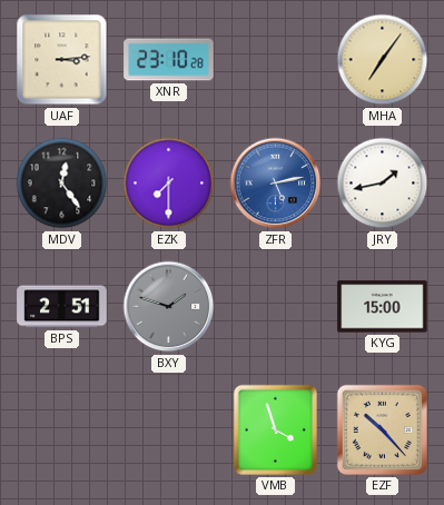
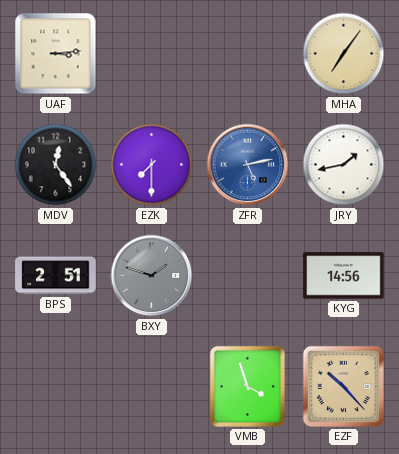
XNR: 23:10 -> none (169, 60)
KYG: 15:00 -> 14:56 (344, 276)
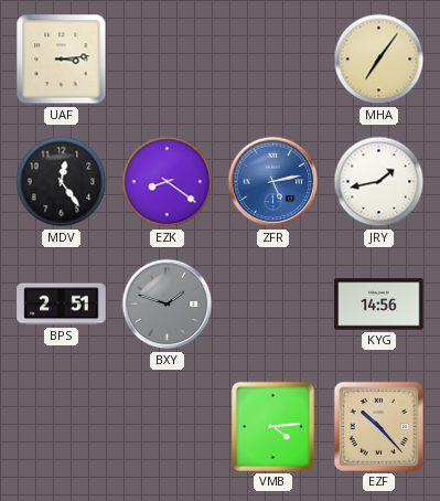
EZK: 7:30 -> 8:21 (168, 182)
VMB: 3:57 -> 4:14 (272, 426)
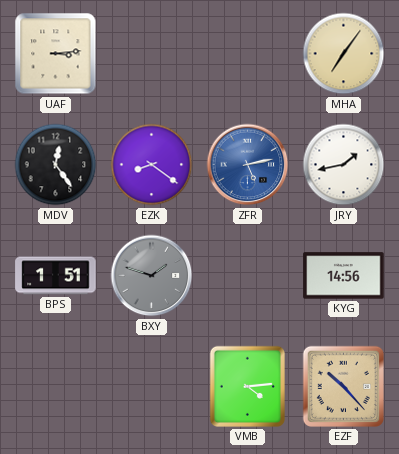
BPS: 2:51 -> 1:51 (56, 276)
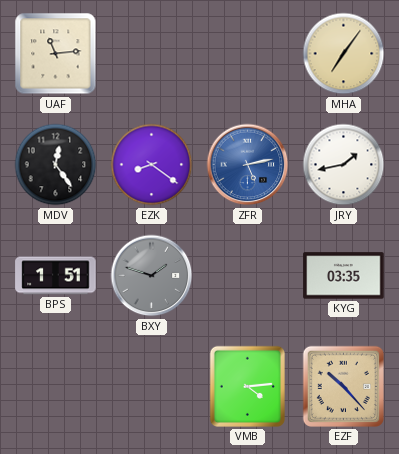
UAF: 3:14 -> 11:14 (56, 54)
KYG: 14:56 -> 03:35 (344, 276)
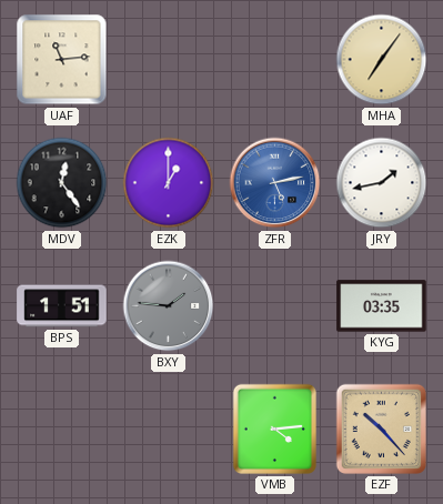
EZK: 8:21 -> 1:00 (169, 183)
BXY: 1:48 -> 1:46 (169, 306)
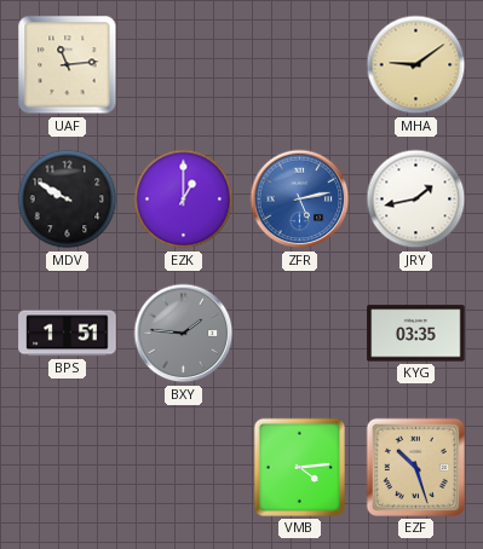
MHA: 7:06 -> 9:09 (416, 65)
MDV: 12:24 -> 9:50 (68, 200)
EZF: 10:23 -> 10:27 (415, 467)
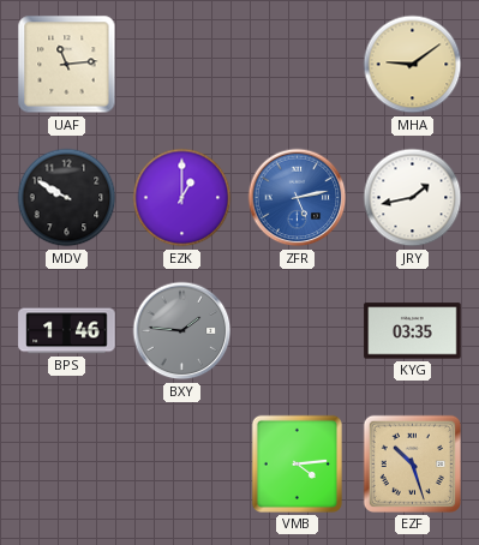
BPS: 1:51 -> 1:46 (67, 331)
